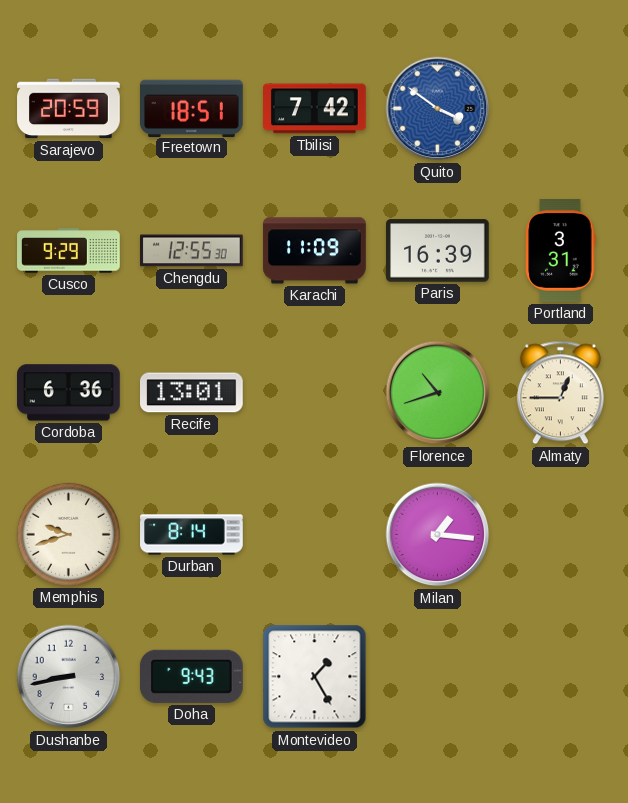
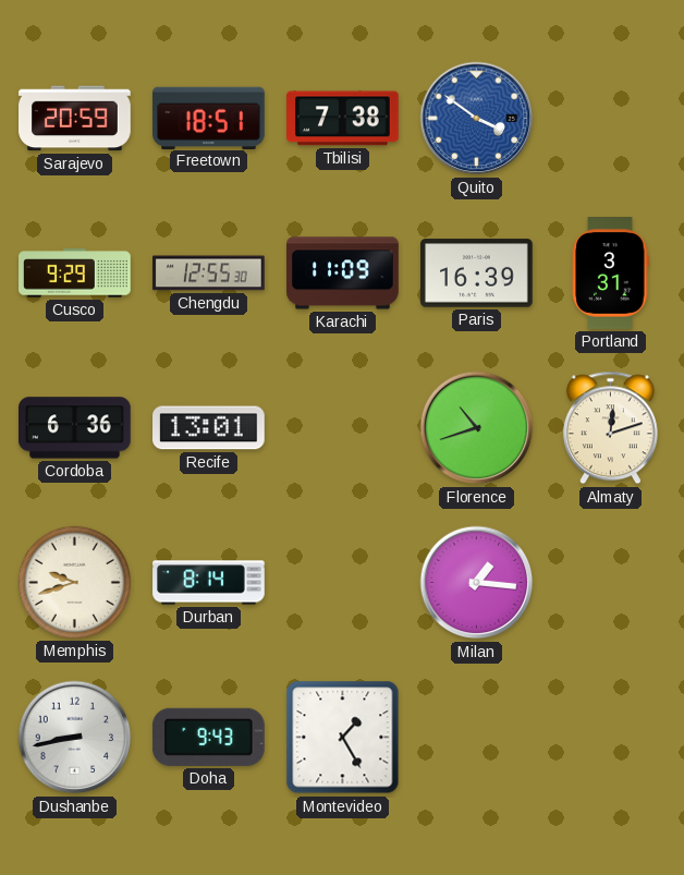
Tbilisi: 7:42 -> 7:38 (343, 119)
Almaty: 12:45 -> 12:12 (610, 428)
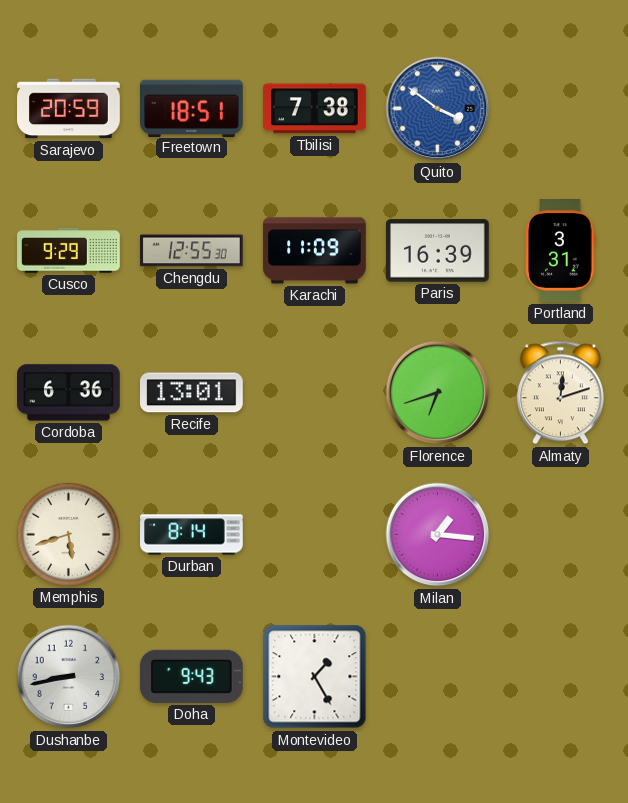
Florence: 10:42 -> 6:42 (438, 393)
Memphis: 9:42 -> 5:42 (68, 534)
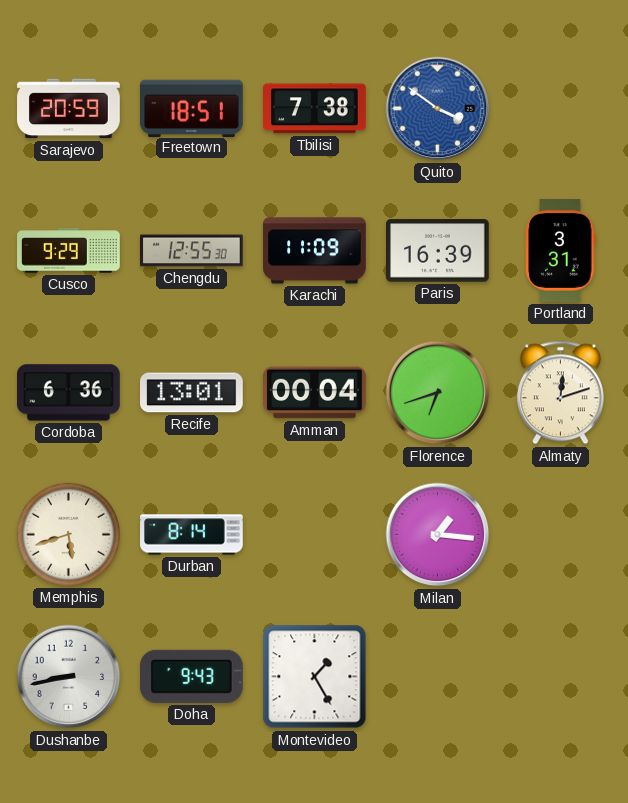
Amman: none -> 00:04 (315, 393)
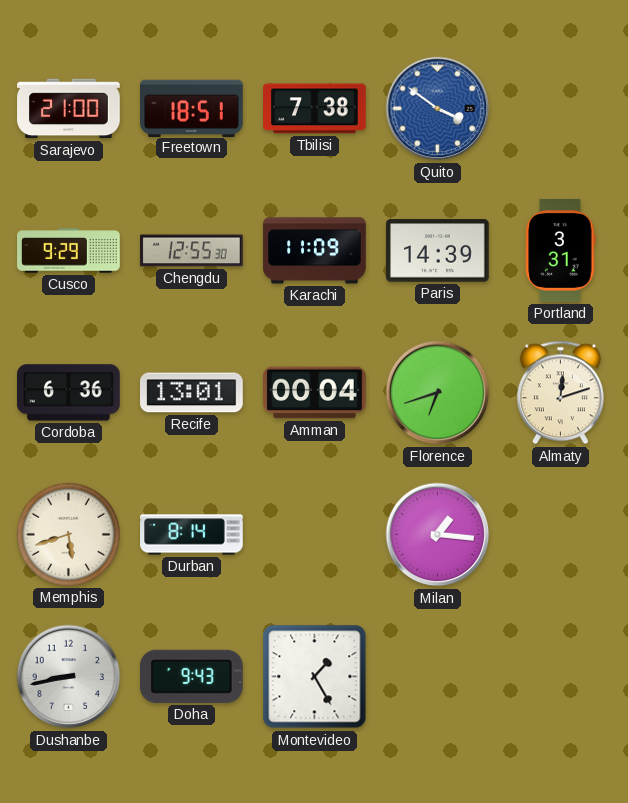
Sarajevo: 20:59 -> 21:00 (69, 109)
Paris: 16:39 -> 14:39 (438, 251)
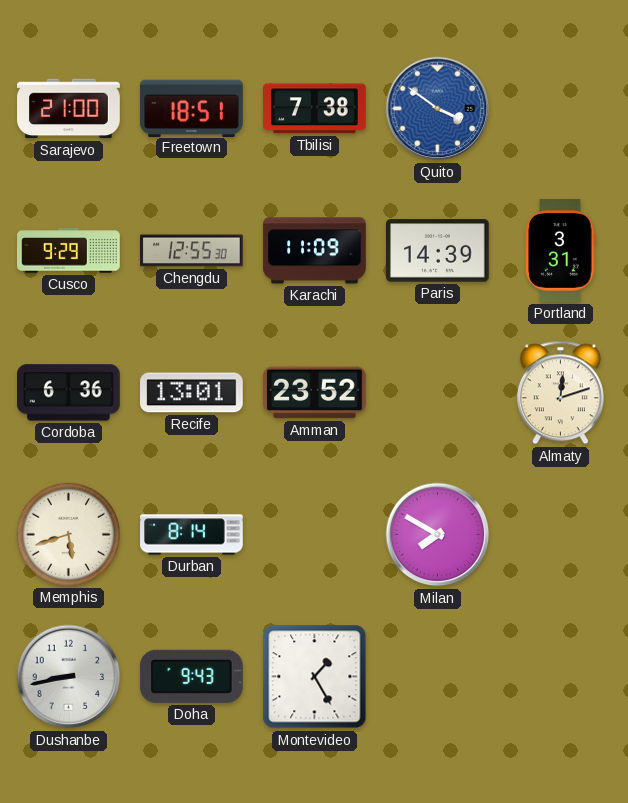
Amman: 00:04 -> 23:52 (315, 393)
Florence: 6:42 -> none (438, 393)
Milan: 1:16 -> 7:50 (438, 535)
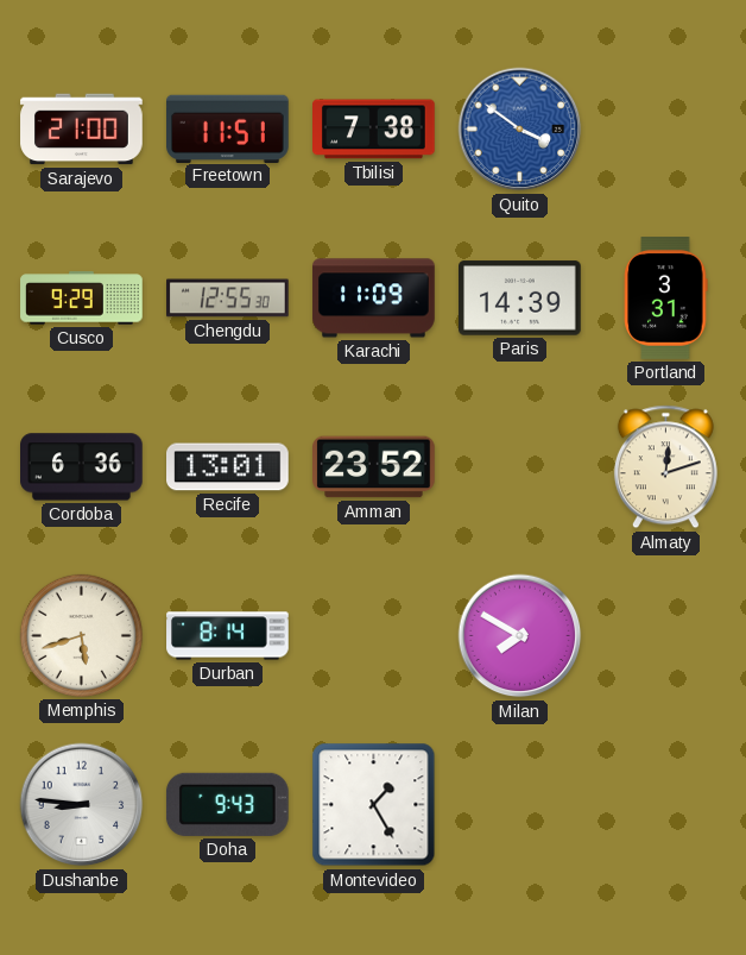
Freetown: 18:51 -> 11:51 (228, 128)
Dushanbe: 8:43 -> 8:46 (82, 805)
